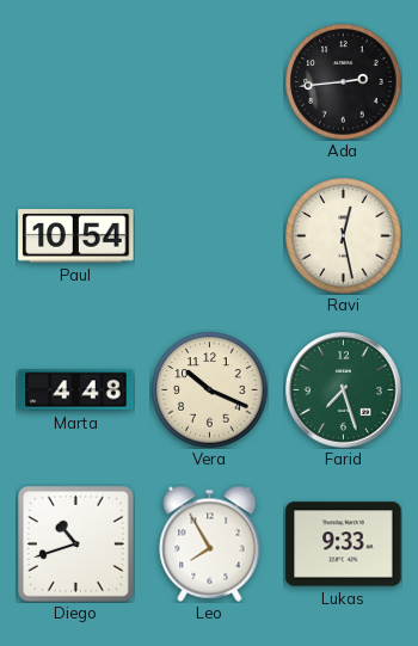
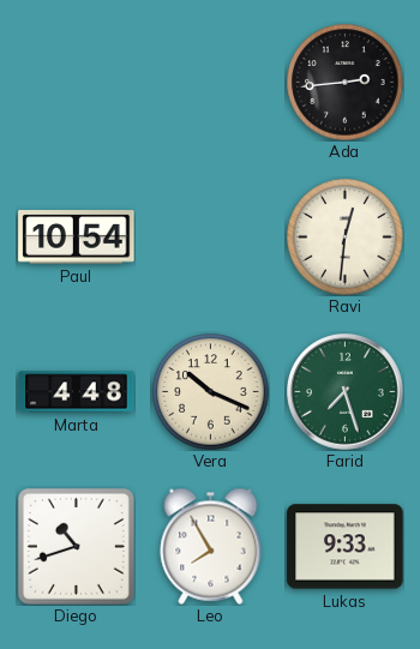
Ravi: 12:28 -> 12:31 (346, 238)
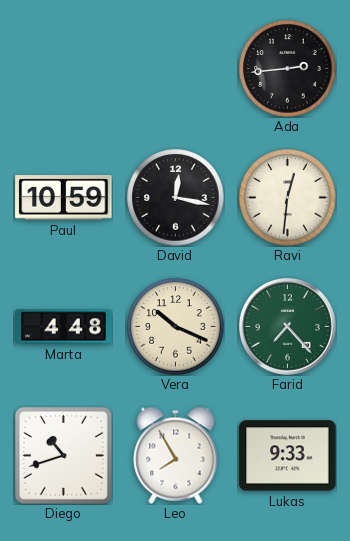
Paul: 10:54 -> 10:59 (64, 198)
David: none -> 12:17 (176, 198)
Farid: 7:27 -> 7:23 (288, 327)
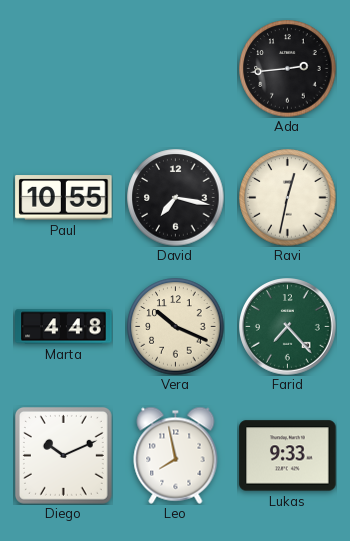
Paul: 10:59 -> 10:55 (64, 198)
David: 12:17 -> 7:17 (176, 198)
Ravi: 12:31 -> 12:32 (288, 198)
Diego: 10:42 -> 10:11 (63, 455)
Leo: 7:55 -> 7:58 (176, 455)
